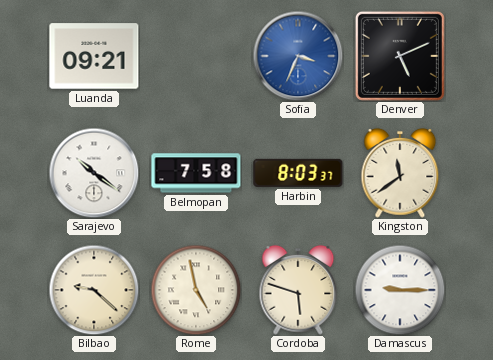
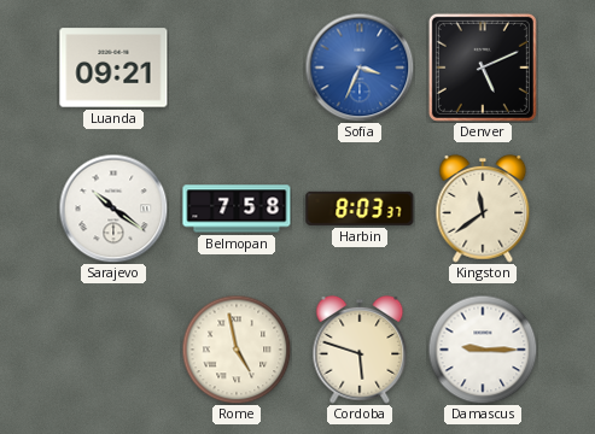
Bilbao: 9:22 -> none (94, 290)
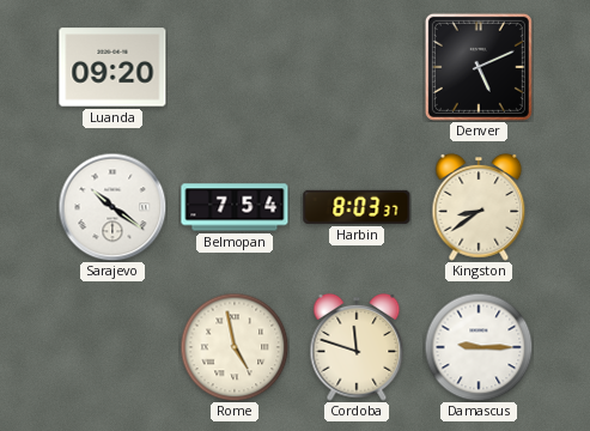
Luanda: 09:21 -> 09:20 (112, 67)
Sofia: 3:34 -> none (360, 68)
Belmopan: 7:58 -> 7:54 (235, 207)
Kingston: 11:39 -> 8:39 (479, 207)
Cordoba: 5:48 -> 11:48 (357, 347)
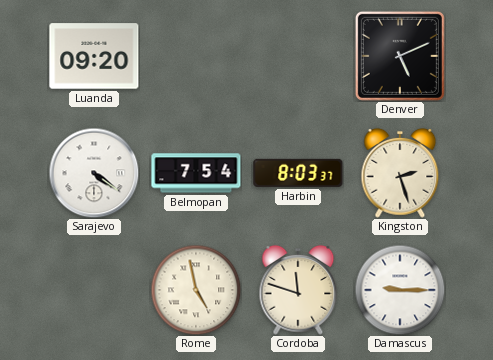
Sarajevo: 10:21 -> 4:21 (94, 173)
Kingston: 8:39 -> 2:27 (400, 173)
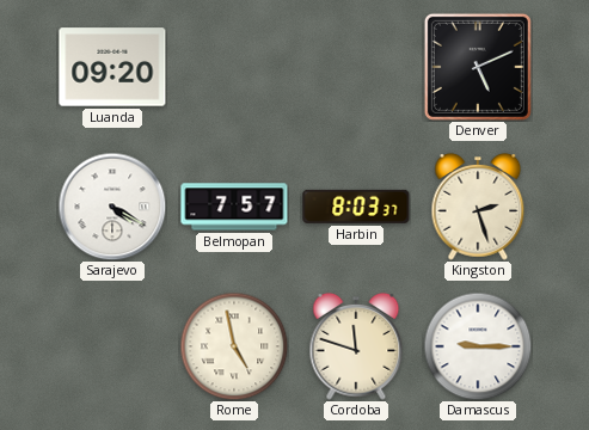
Sarajevo: 4:21 -> 4:20 (112, 207)
Belmopan: 7:54 -> 7:57 (234, 207)
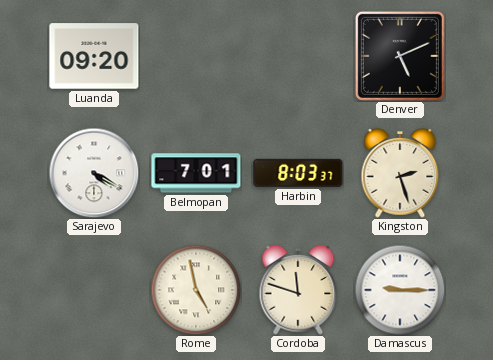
Belmopan: 7:57 -> 7:01 (196, 173)
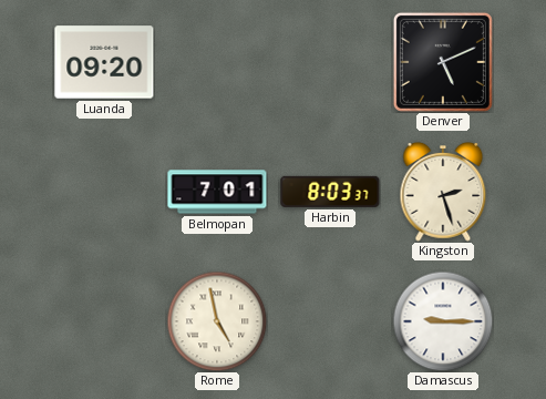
Sarajevo: 4:20 -> none (94, 173)
Cordoba: 11:48 -> none (298, 290)
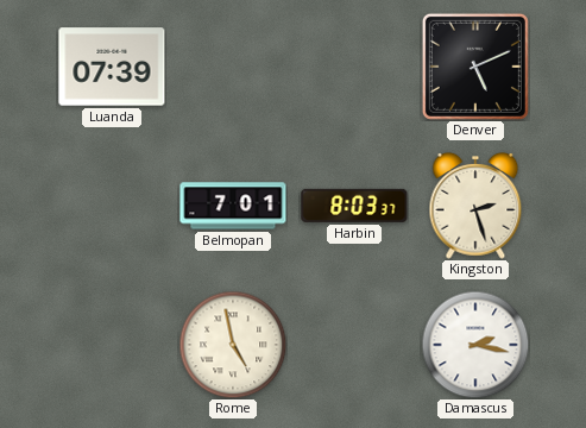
Luanda: 09:20 -> 07:39 (112, 67)
Damascus: 9:15 -> 2:17 (475, 345)
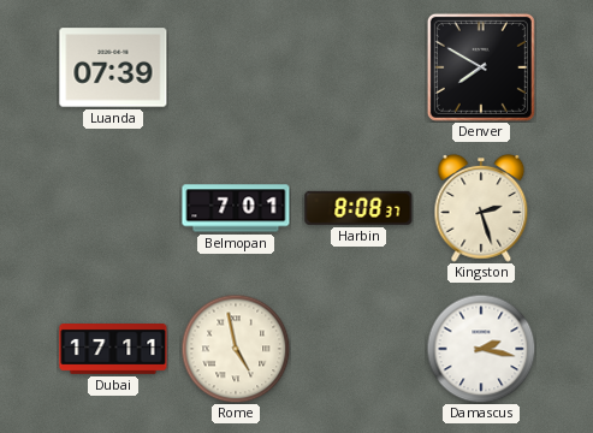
Denver: 5:11 -> 7:50 (481, 67)
Harbin: 8:03 -> 8:08 (358, 208)
Dubai: none -> 17:11 (113, 350)
